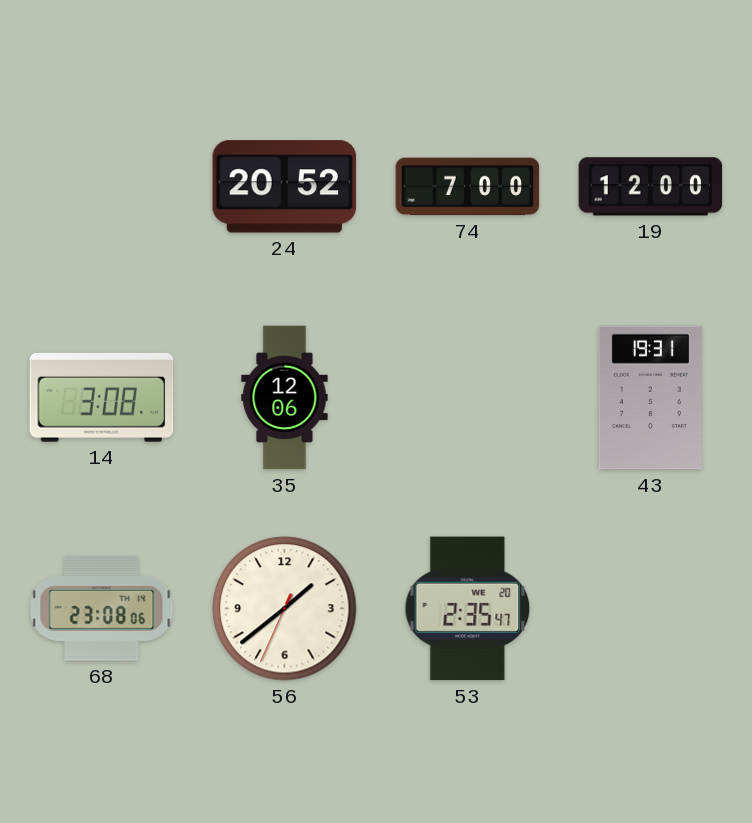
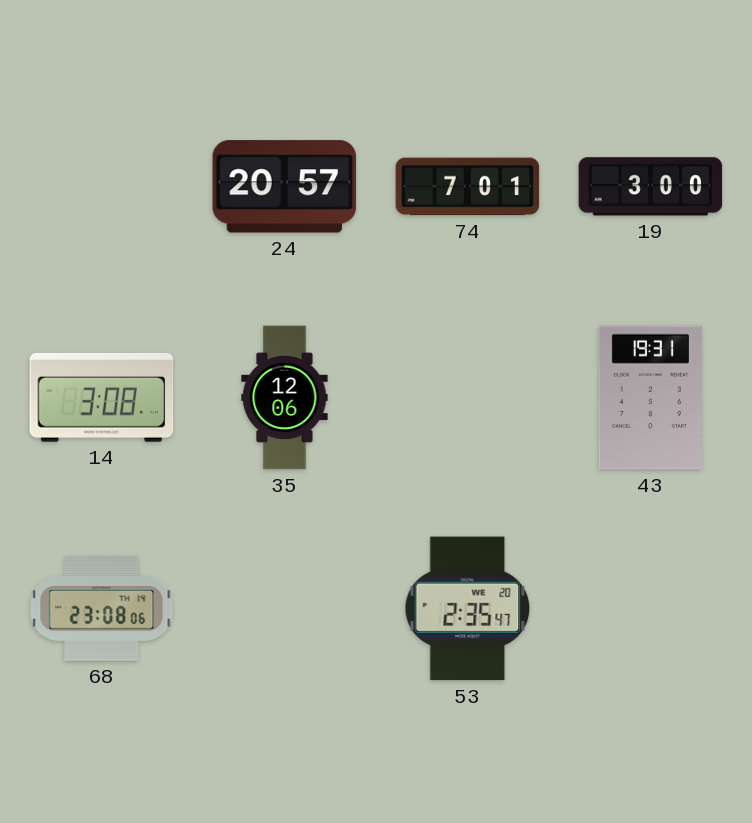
24: 20:52 -> 20:57 (285, 187)
74: 7:00 -> 7:01 (468, 187)
19: 12:00 -> 3:00 (651, 187)
56: 1:38 -> none (285, 609)
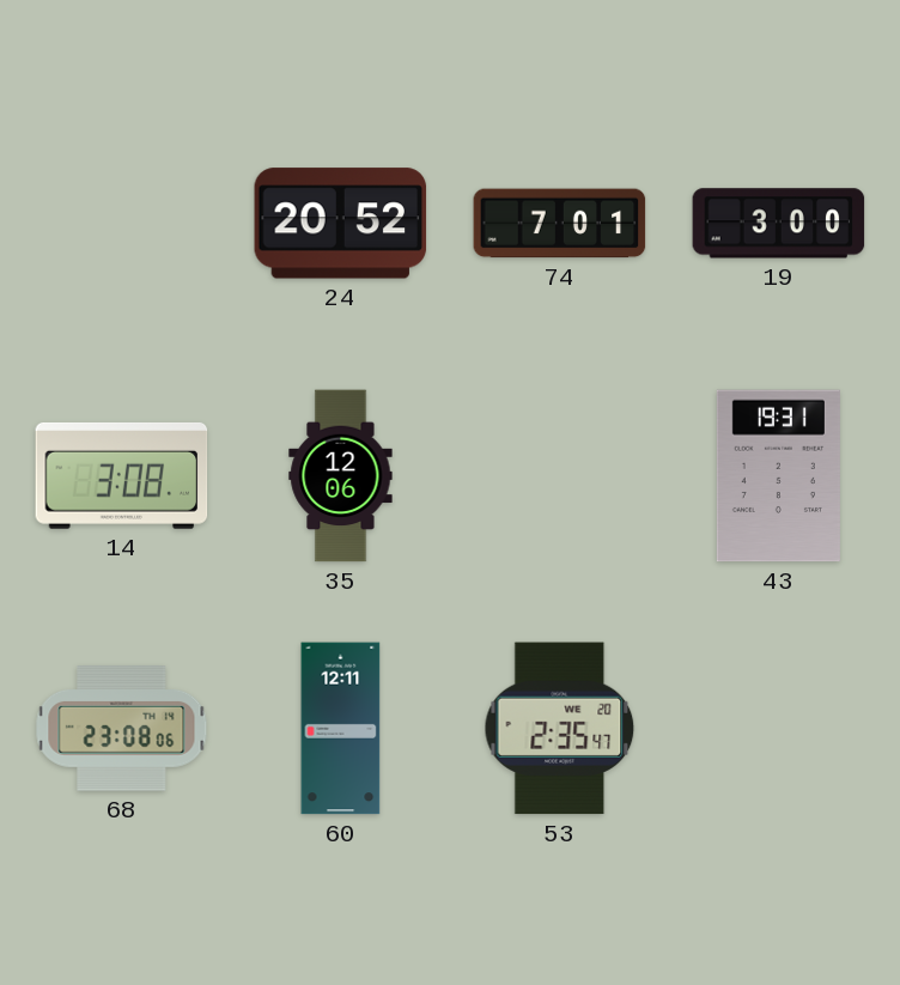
24: 20:57 -> 20:52 (341, 224)
60: none -> 12:11 (341, 729)
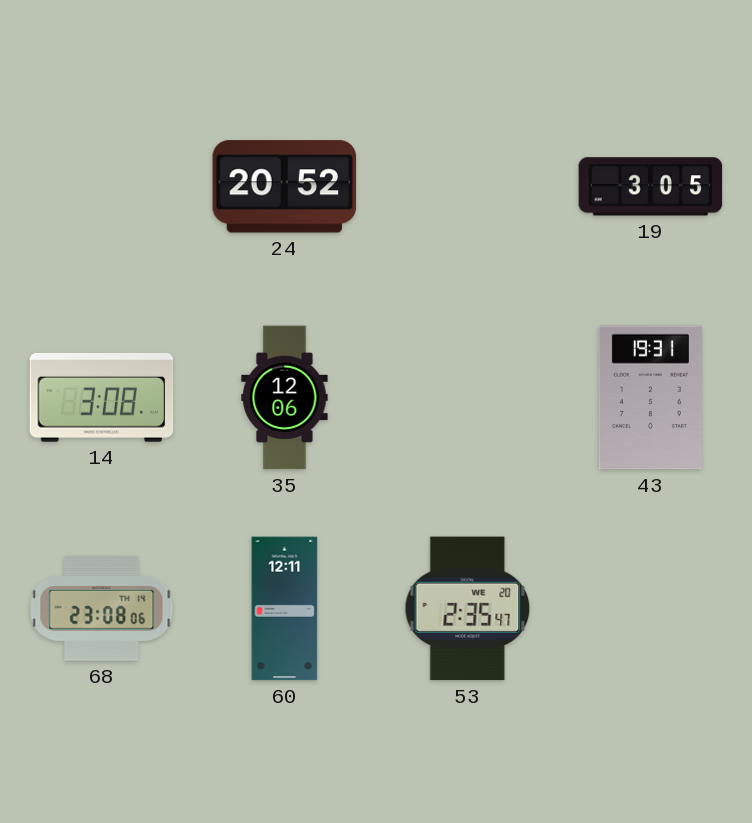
74: 7:01 -> none (560, 224)
19: 3:00 -> 3:05 (651, 187)
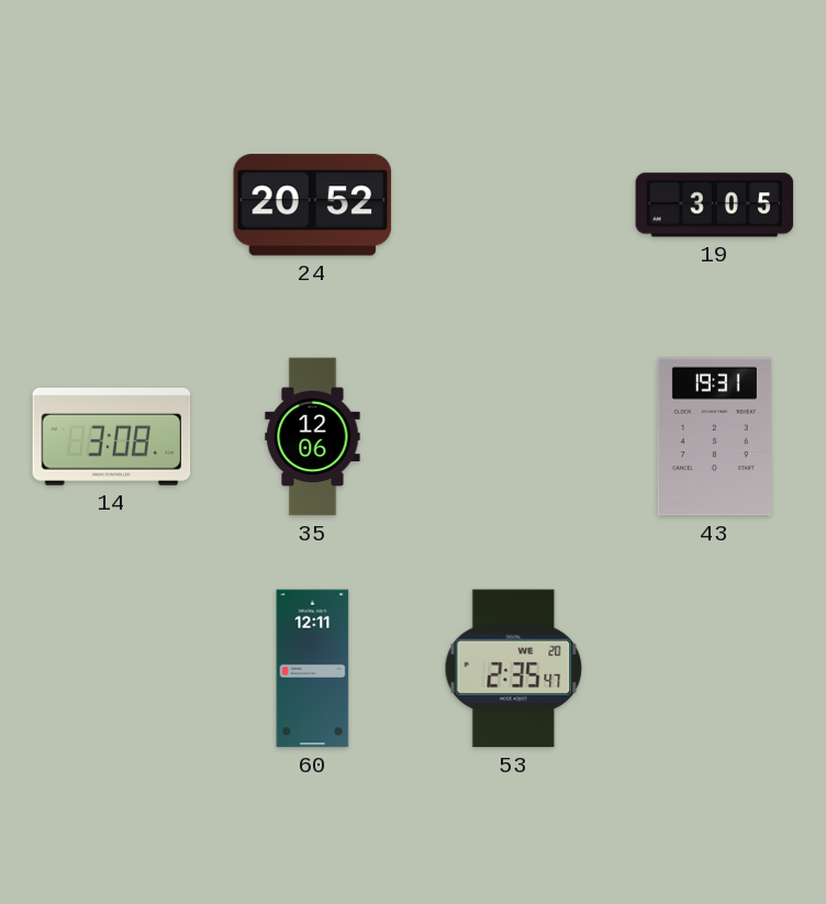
68: 23:08 -> none (102, 609)
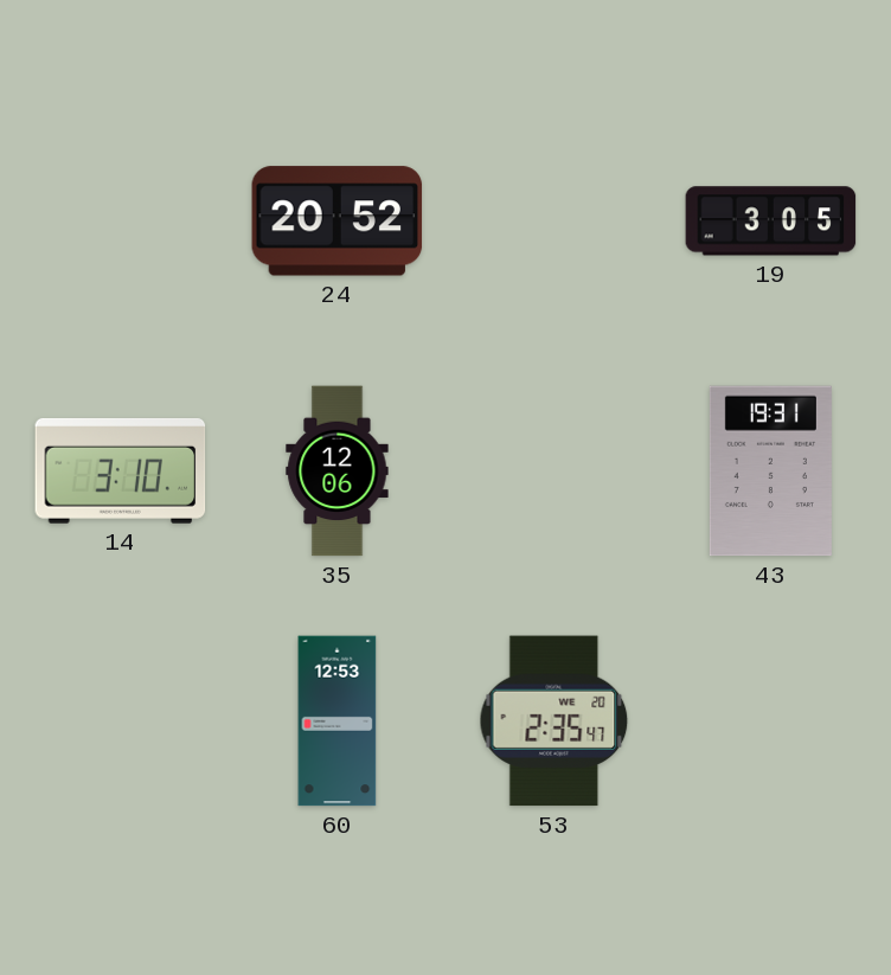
14: 3:08 -> 3:10 (121, 472)
60: 12:11 -> 12:53 (338, 721)
